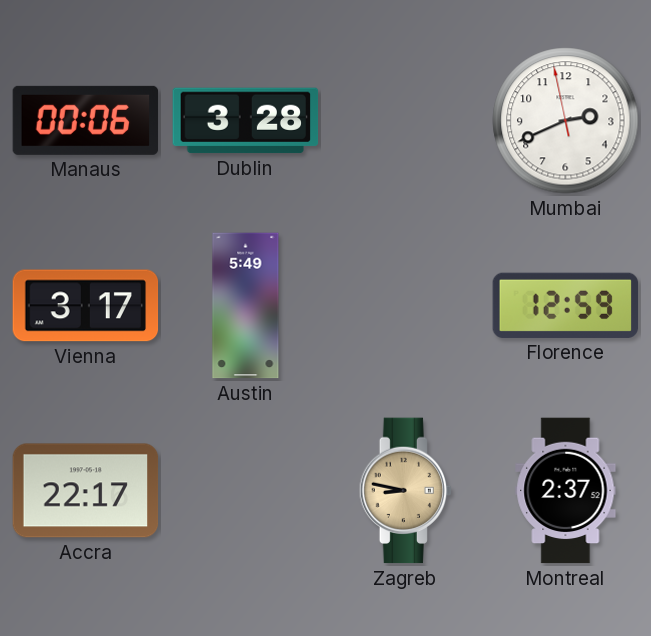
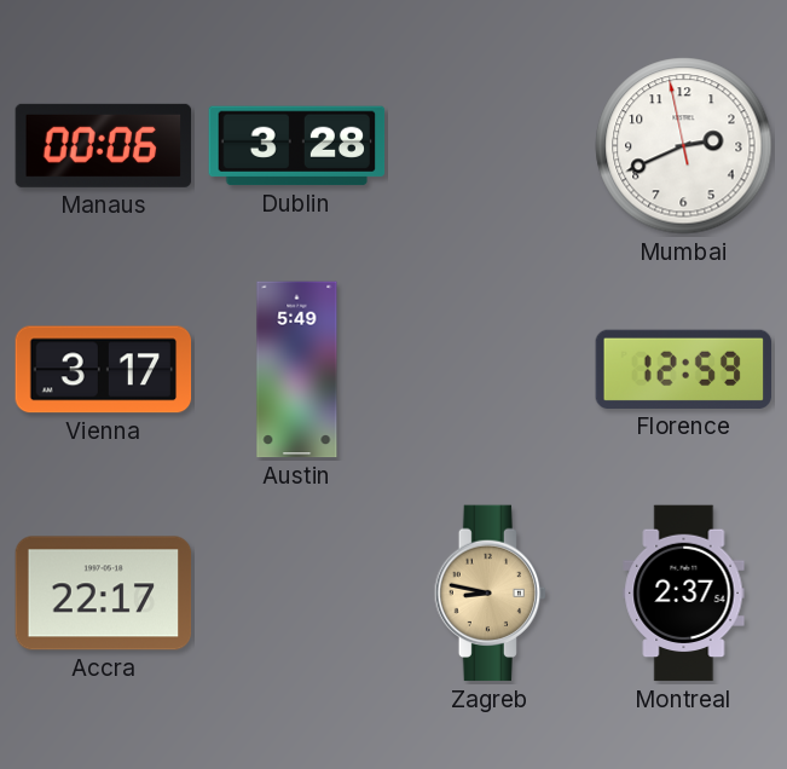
Montreal: 2:37:52 -> 2:37:54 (684, 594)
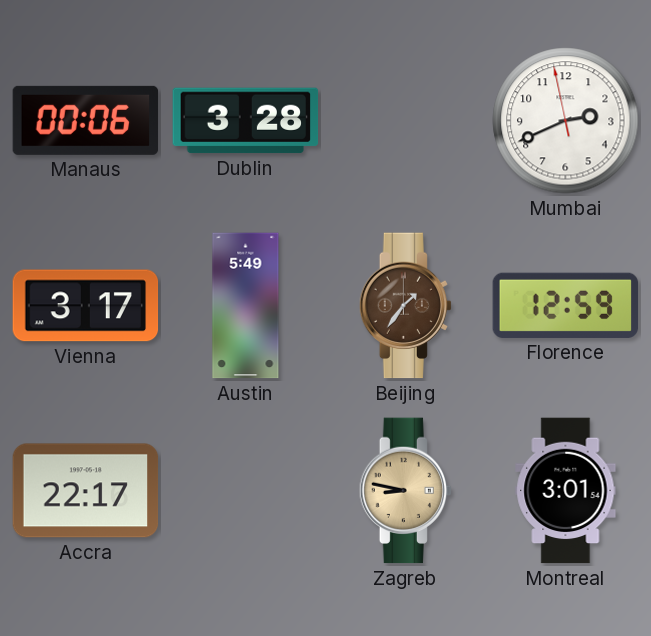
Beijing: none -> 1:36 (405, 306)
Montreal: 2:37 -> 3:01 (566, 491)
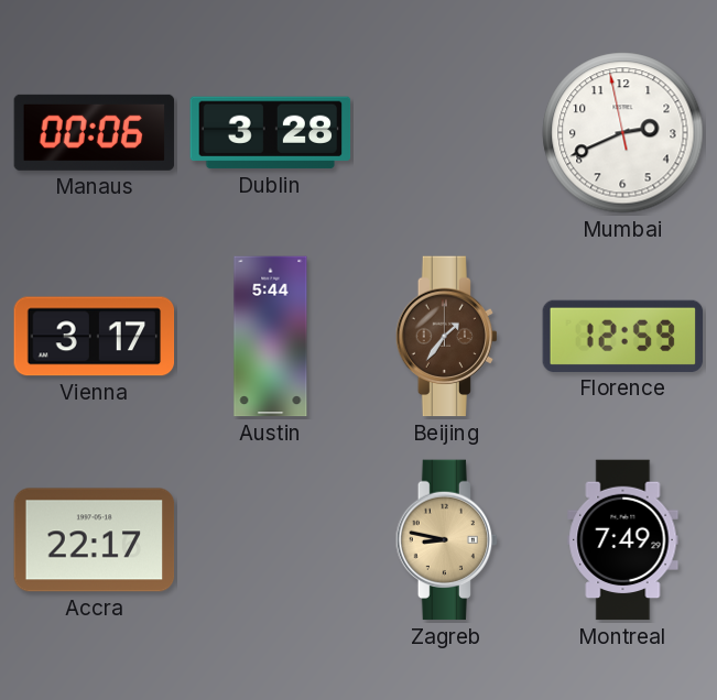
Austin: 5:49 -> 5:44 (271, 337)
Montreal: 3:01 -> 7:49 (623, 540)
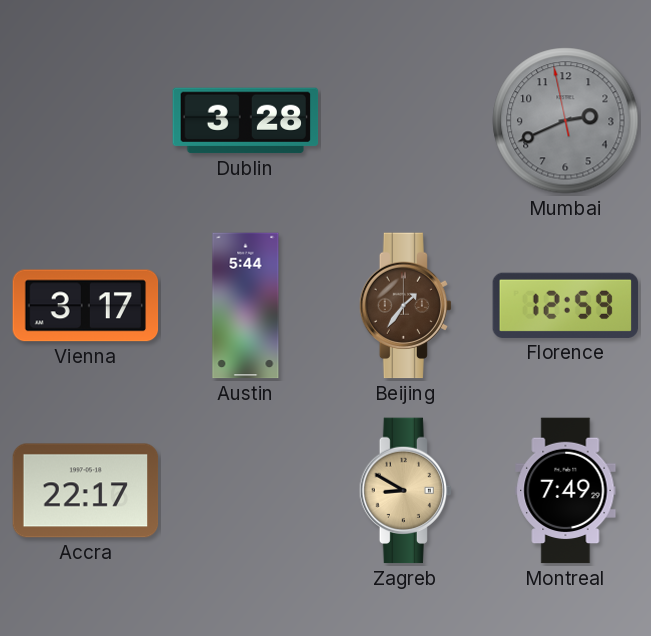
Manaus: 00:06 -> none (95, 132)
Mumbai dial: white -> grey (566, 121)
Zagreb: 8:47 -> 8:50 (405, 491)
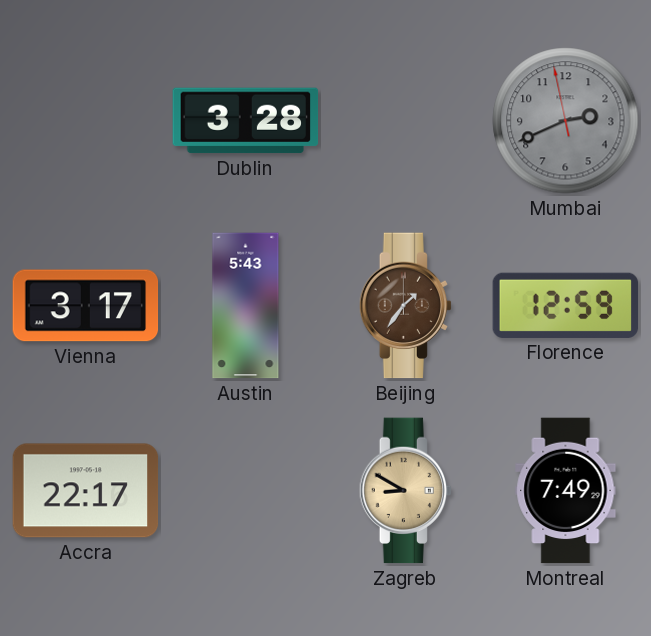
Austin: 5:44 -> 5:43 (246, 306)
